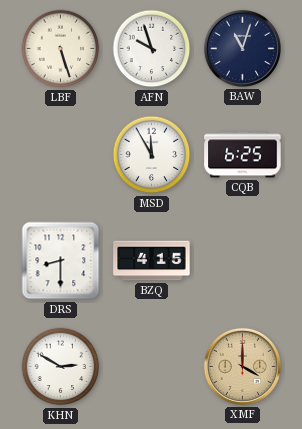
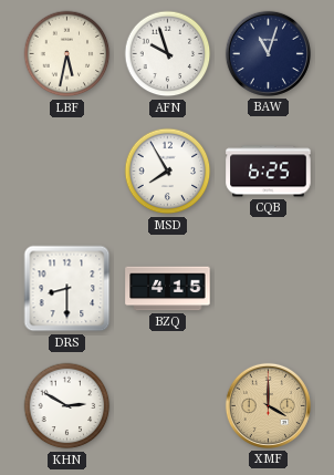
LBF: 5:27 -> 5:32 (67, 54)
MSD: 11:55 -> 7:55 (168, 172)
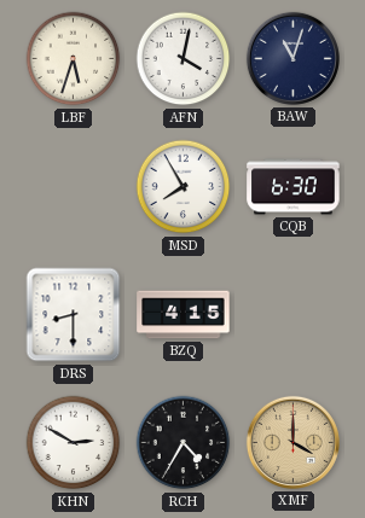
LBF: 5:32 -> 5:33 (74, 59)
AFN: 9:57 -> 4:02 (184, 59)
CQB: 6:25 -> 6:30 (294, 187)
RCH: none -> 4:35 (184, 443)
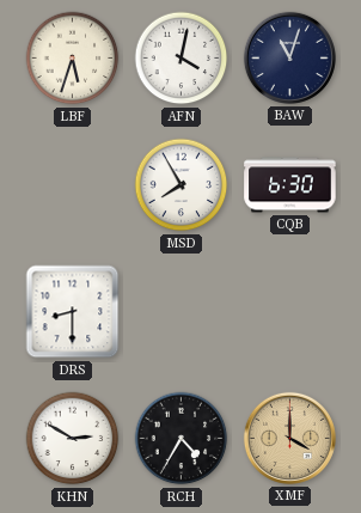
BZQ: 4:15 -> none (184, 315)
